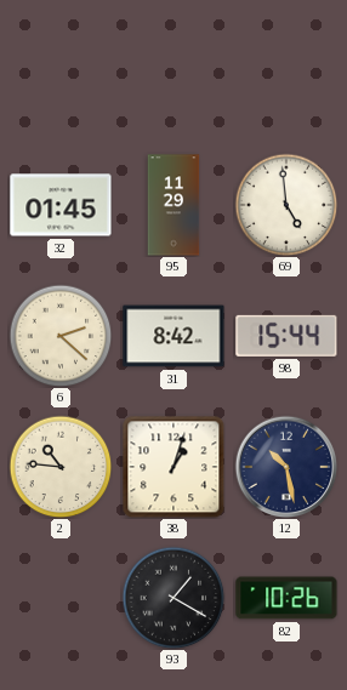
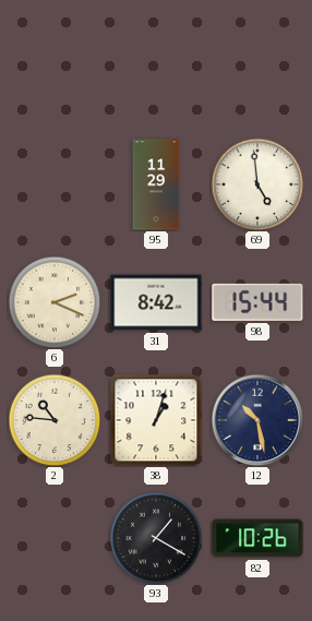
32: 01:45 -> none (61, 205)
6: 2:22 -> 2:19 (55, 302)
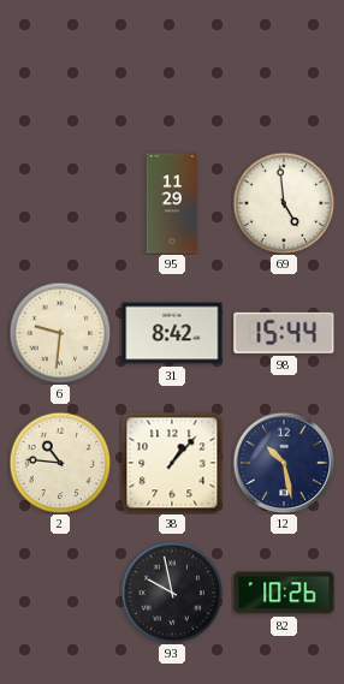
6: 2:19 -> 9:31 (60, 333)
38: 1:03 -> 1:07 (172, 463)
93: 1:20 -> 9:58 (172, 593)
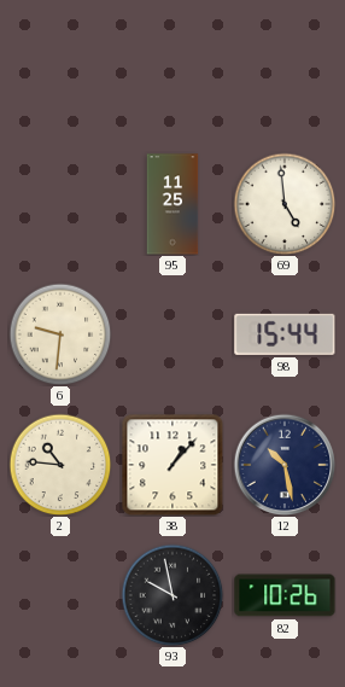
95: 11:29 -> 11:25 (172, 204)
31: 8:42 -> none (172, 333)
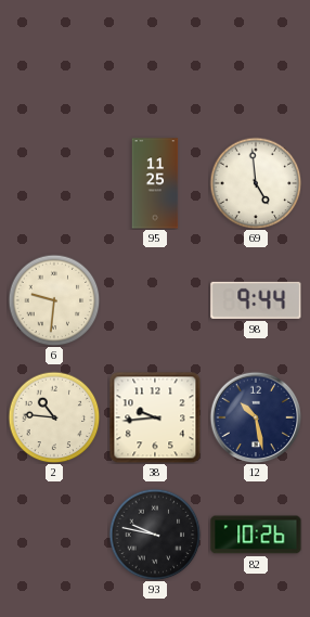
98: 15:44 -> 9:44 (256, 300)
38: 1:07 -> 9:44 (155, 417)
93: 9:58 -> 9:47 (155, 535)
